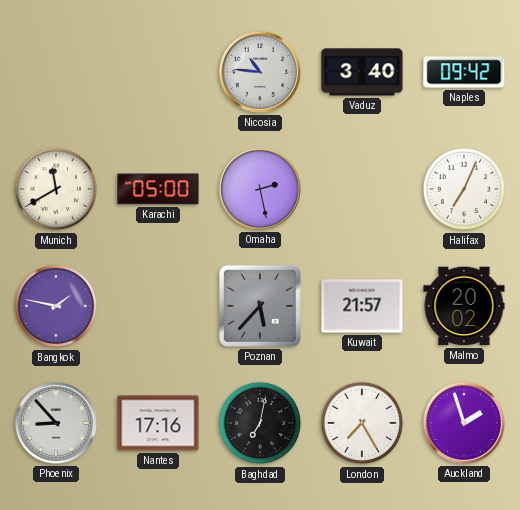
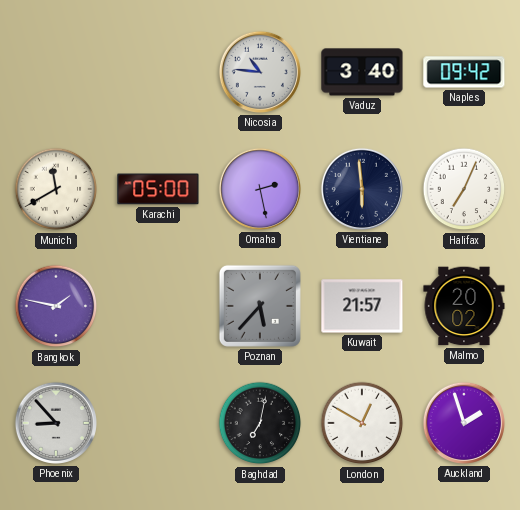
Vientiane: none -> 5:59 (362, 189)
Nantes: 17:16 -> none (158, 423)
London: 7:25 -> 12:50 (362, 423)
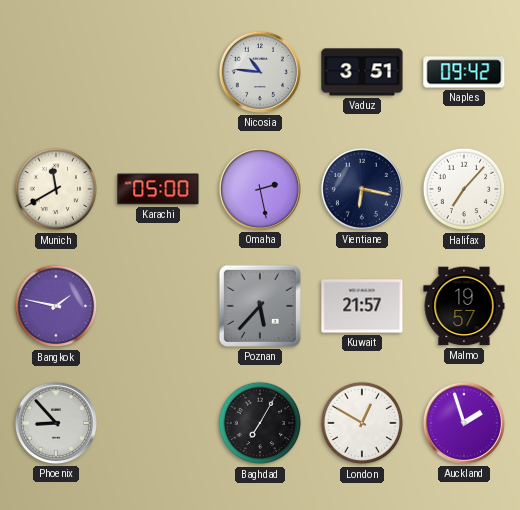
Vaduz: 3:40 -> 3:51 (362, 72)
Vientiane: 5:59 -> 6:17 (362, 189)
Halifax: 7:04 -> 7:07 (464, 189)
Malmo: 20:02 -> 19:57 (464, 306)
Baghdad: 7:02 -> 7:05 (260, 423)
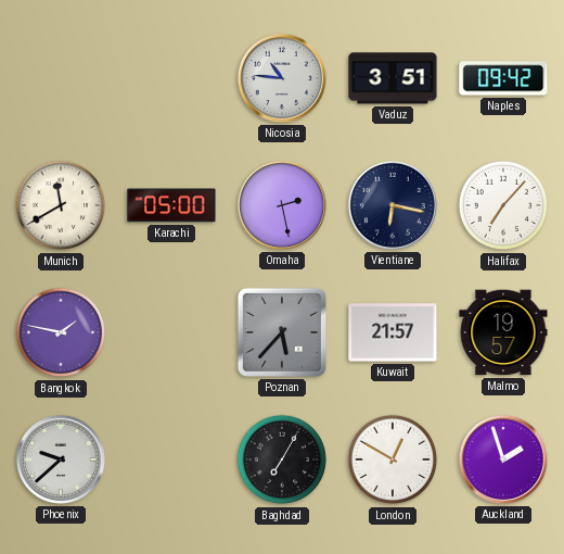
Phoenix: 8:53 -> 9:38 (61, 459)
